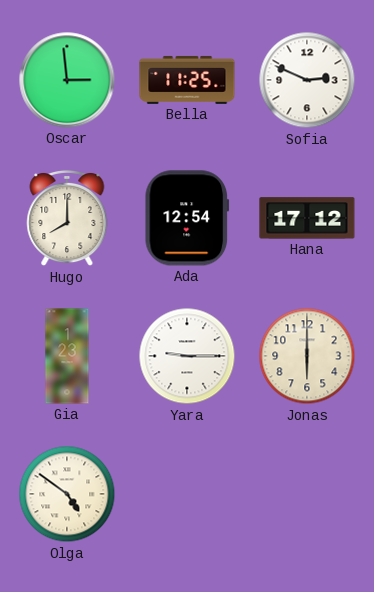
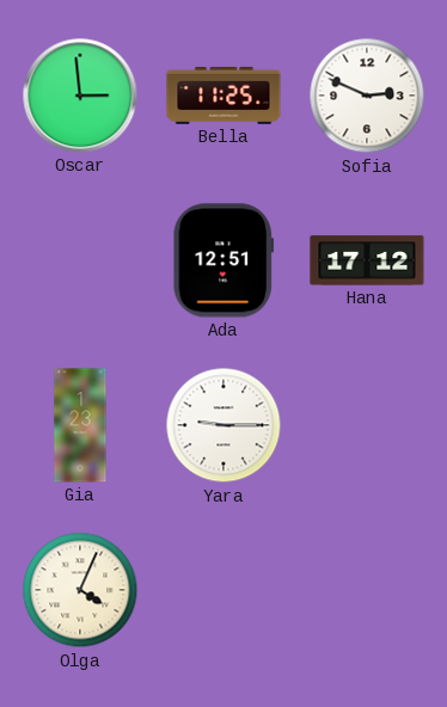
Hugo: 8:00 -> none (67, 218)
Ada: 12:54 -> 12:51 (223, 260)
Jonas: 6:00 -> none (307, 356)
Olga: 4:51 -> 4:04 (80, 590)
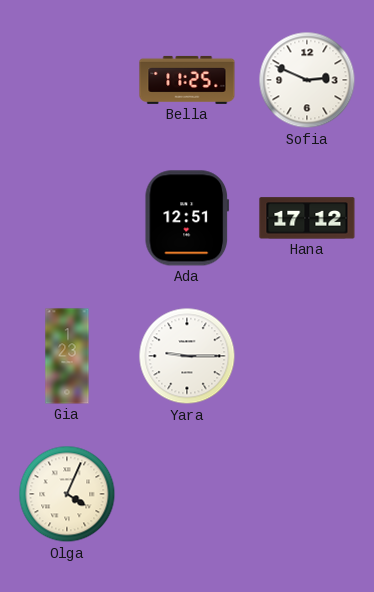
Oscar: 2:59 -> none (80, 96)
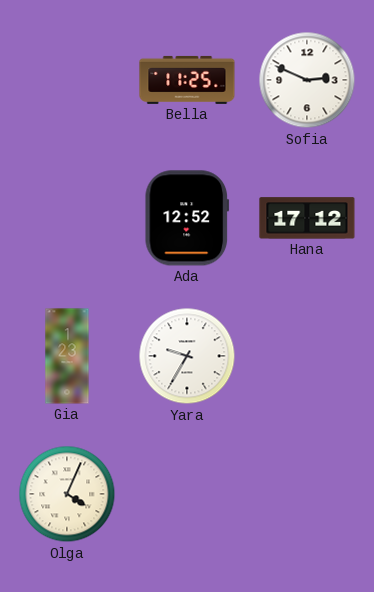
Ada: 12:51 -> 12:52 (187, 218)
Yara: 9:15 -> 9:35 (187, 356)
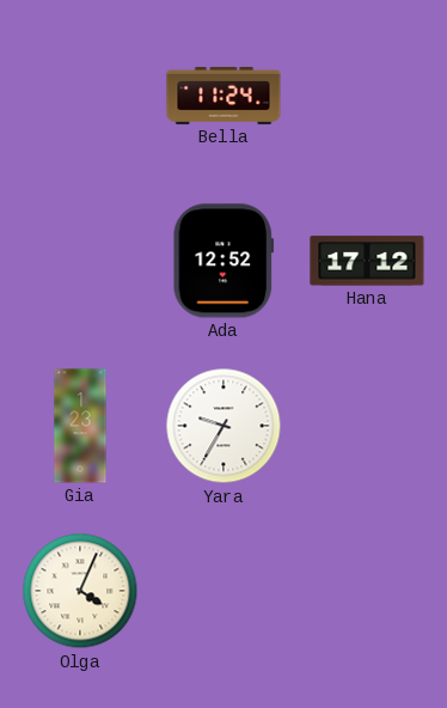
Bella: 11:25 -> 11:24 (223, 96)
Sofia: 2:49 -> none (307, 80)
